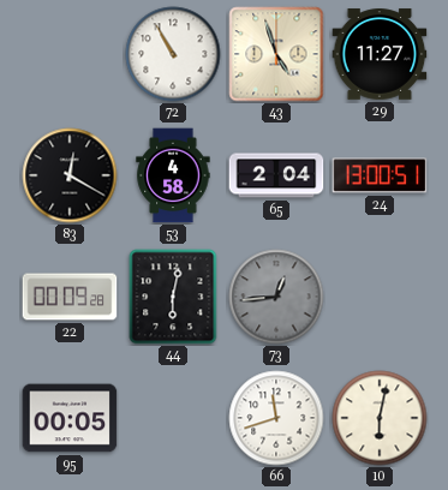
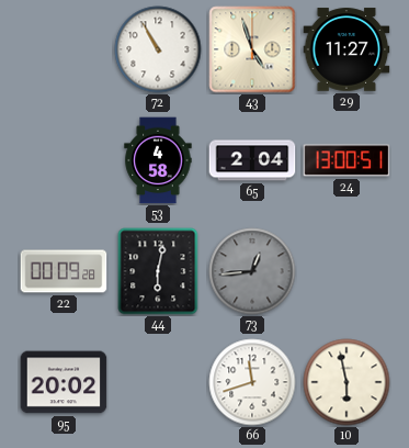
83: 12:20 -> none (70, 175)
95: 00:05 -> 20:02 (64, 382)
10: 6:02 -> 5:58 (346, 382)
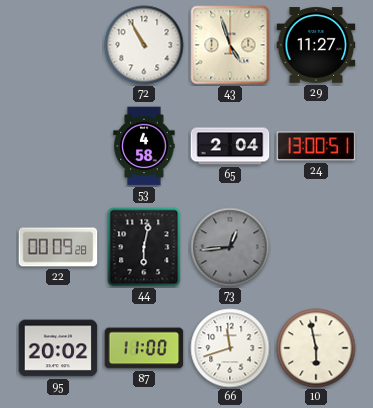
87: none -> 11:00 (144, 348)
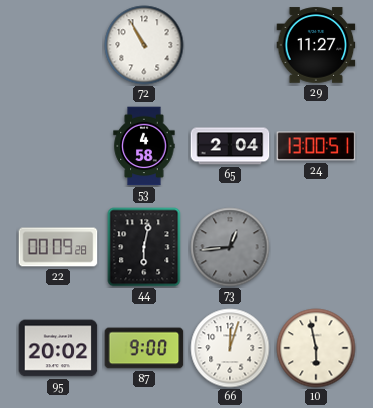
43: 4:57 -> none (230, 45)
87: 11:00 -> 9:00 (144, 348)
66: 11:42 -> 12:03 (230, 348)
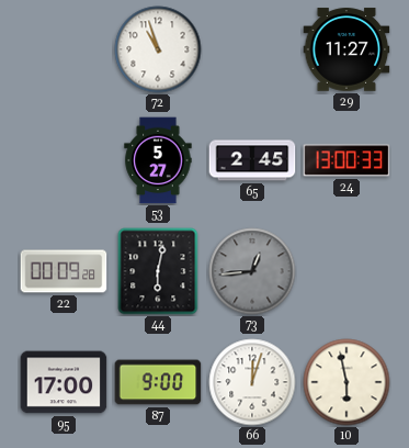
72: 10:55 -> 10:57 (158, 49)
53: 4:58 -> 5:27 (158, 160)
65: 2:04 -> 2:45 (252, 160)
24: 13:00:51 -> 13:00:33 (346, 160)
95: 20:02 -> 17:00 (64, 382)
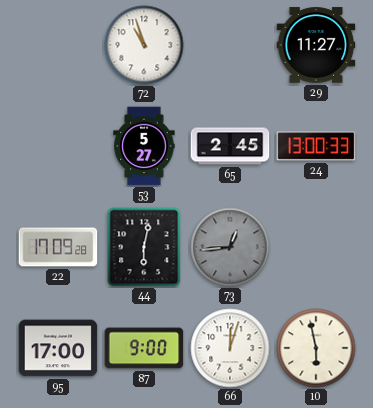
22: 00:09 -> 17:09 (58, 247)
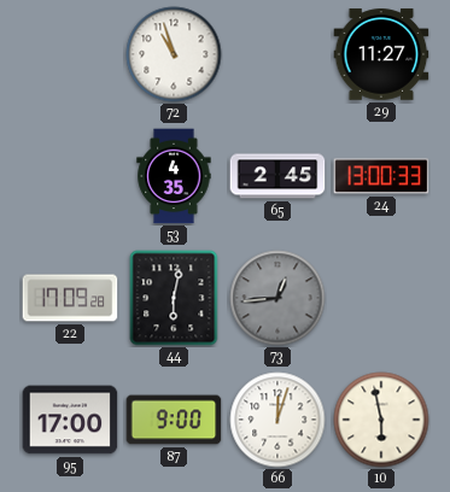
53: 5:27 -> 4:35 (174, 176)
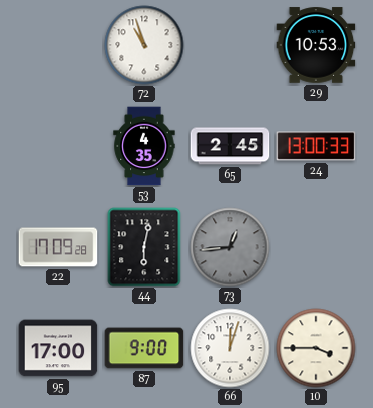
29: 11:27 -> 10:53 (316, 45)
10: 5:58 -> 3:45 (316, 348)
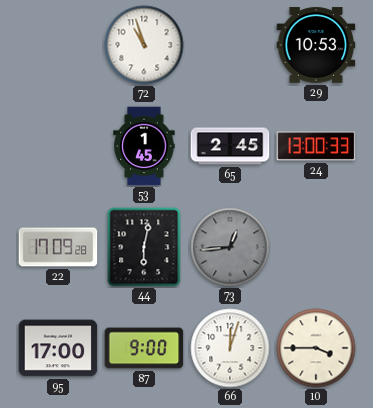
53: 4:35 -> 1:45 (144, 146)
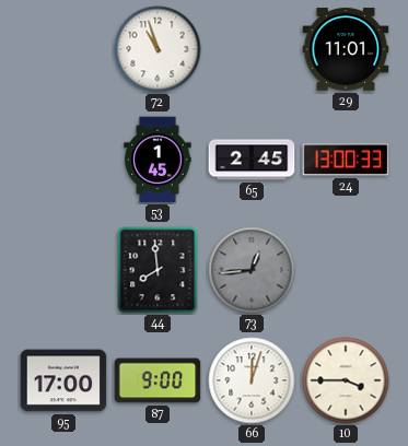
29: 10:53 -> 11:01 (346, 49)
22: 17:09 -> none (58, 247)
44: 6:02 -> 7:59 (158, 270)
